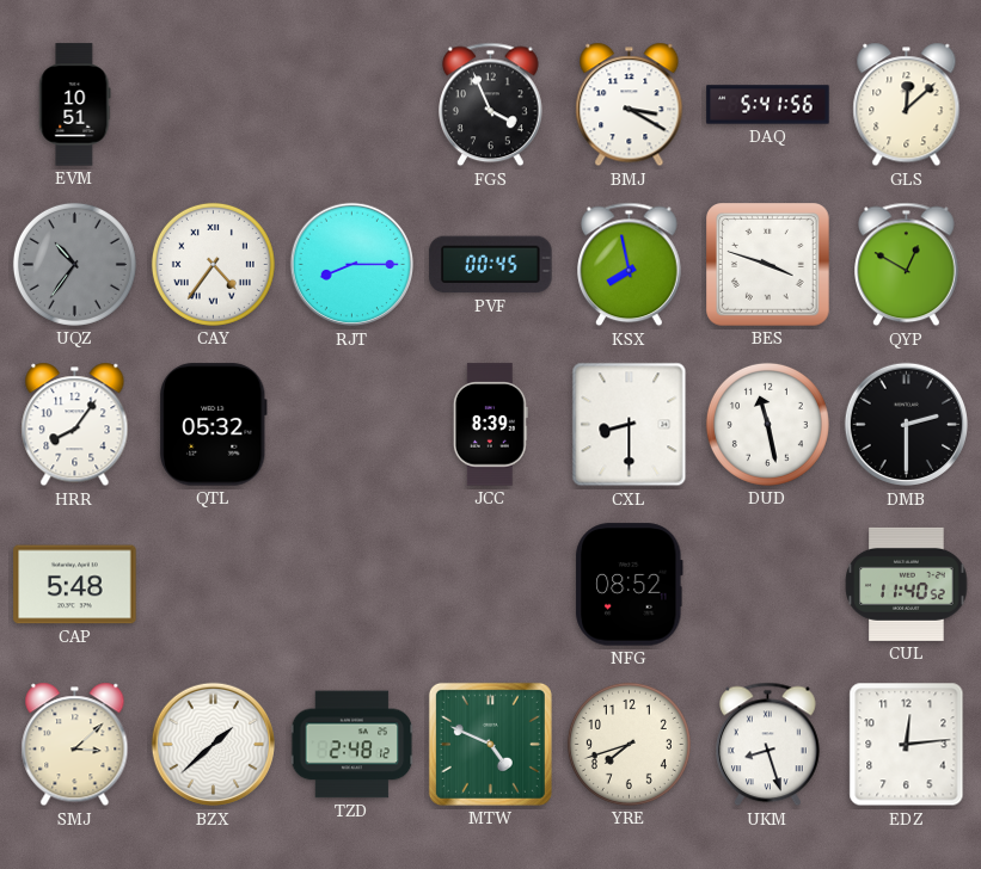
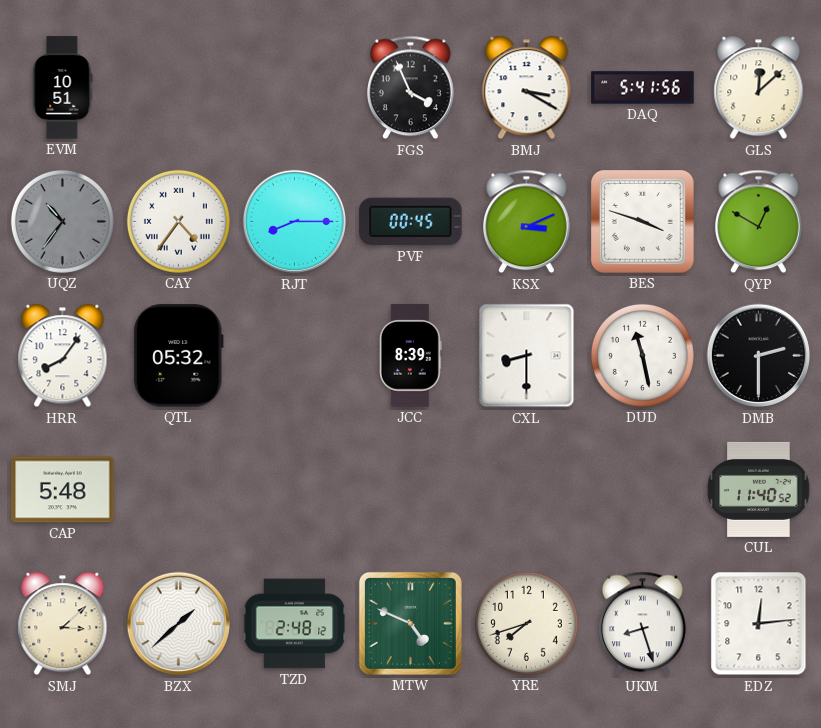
KSX: 7:58 -> 3:11 (527, 222)
NFG: 08:52 -> none (630, 585)
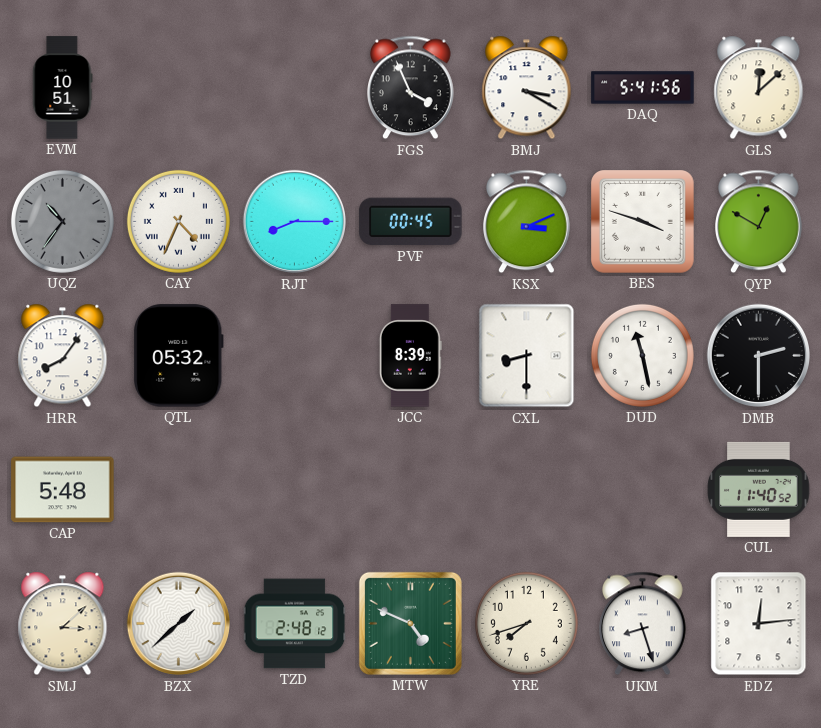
CAY: 4:36 -> 4:34 (178, 221)
